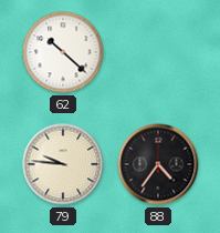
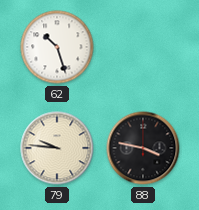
62: 10:22 -> 10:27 (57, 47)
88: 4:36 -> 3:47 (143, 148)
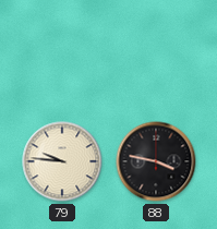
62: 10:27 -> none (57, 47)
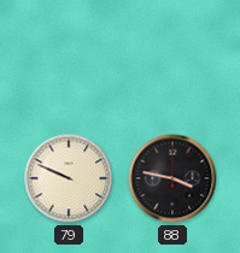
79: 9:46 -> 9:49 (69, 178)
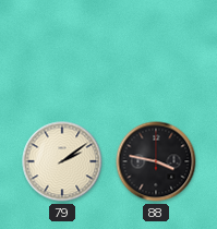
79: 9:49 -> 2:09 (62, 161)
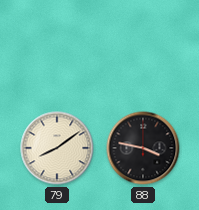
79: 2:09 -> 8:09 (57, 148)
